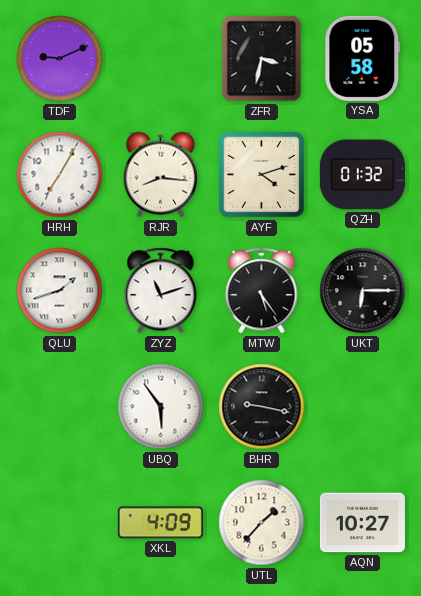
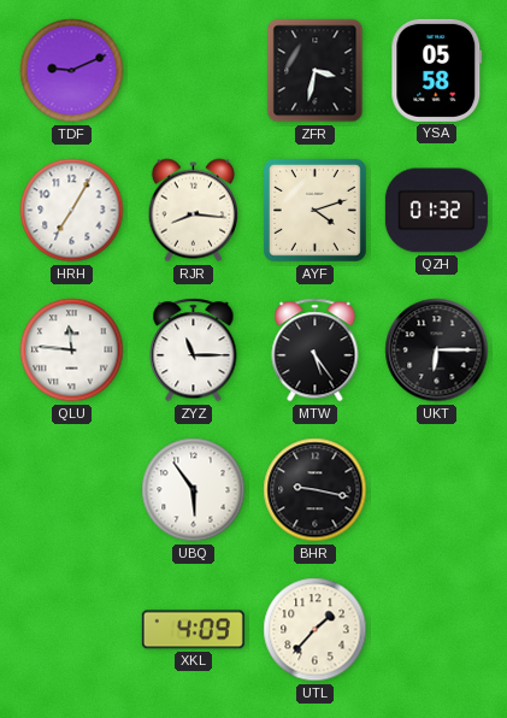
QLU: 1:42 -> 11:46 (72, 351)
ZYZ: 11:12 -> 11:15 (194, 351)
AQN: 10:27 -> none (362, 523)
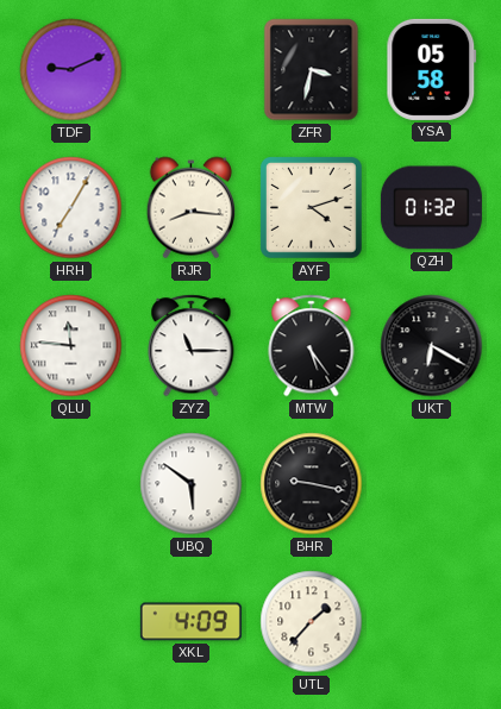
UKT: 6:15 -> 6:20 (432, 346)
UBQ: 5:54 -> 5:51 (192, 484)
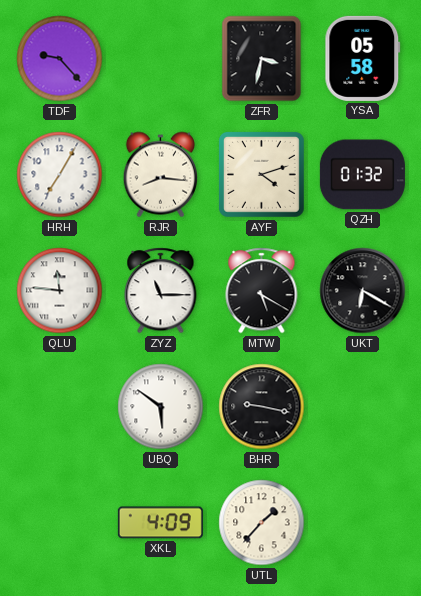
TDF: 9:11 -> 9:23 (60, 59)
MTW: 5:24 -> 5:20 (262, 291)
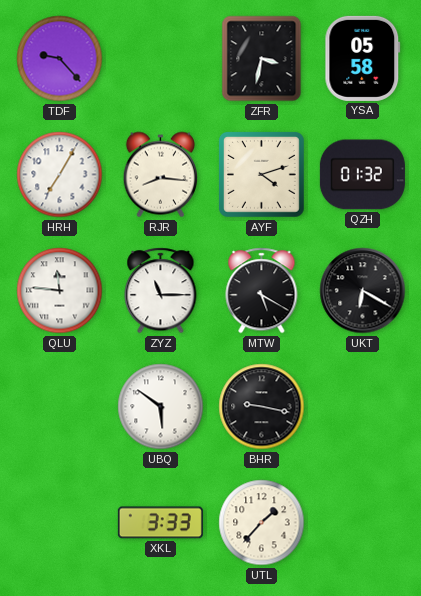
XKL: 4:09 -> 3:33 (160, 523)
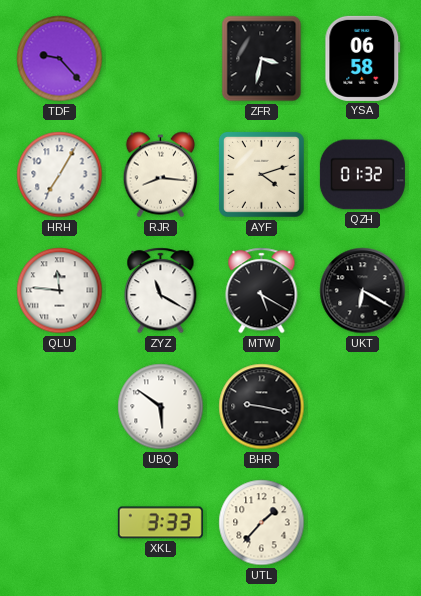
YSA: 05:58 -> 06:58 (363, 58)
ZYZ: 11:15 -> 11:20 (161, 291)
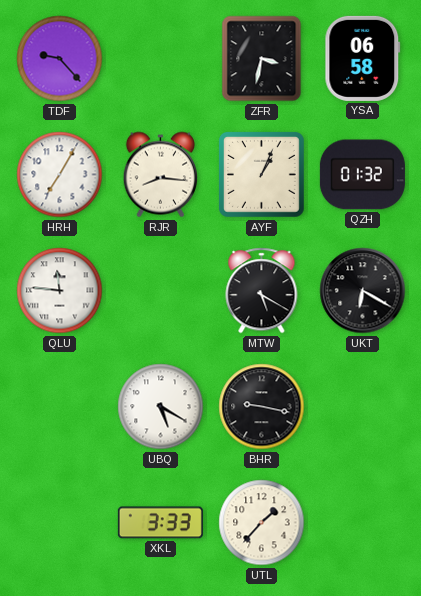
AYF: 4:12 -> 1:04 (261, 174)
ZYZ: 11:20 -> none (161, 291)
UBQ: 5:51 -> 5:20 (161, 407)
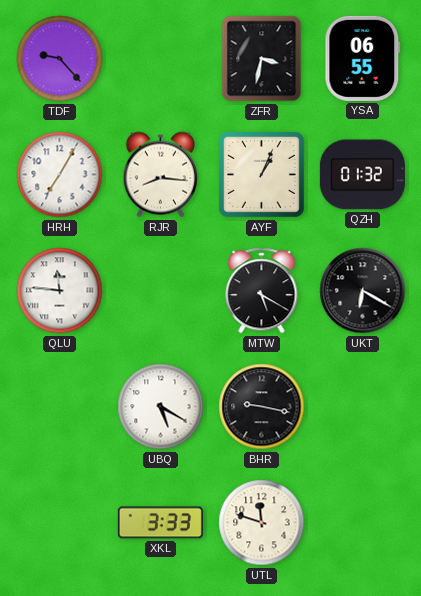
YSA: 06:58 -> 06:55 (363, 58)
UTL: 1:37 -> 11:48 (262, 523)
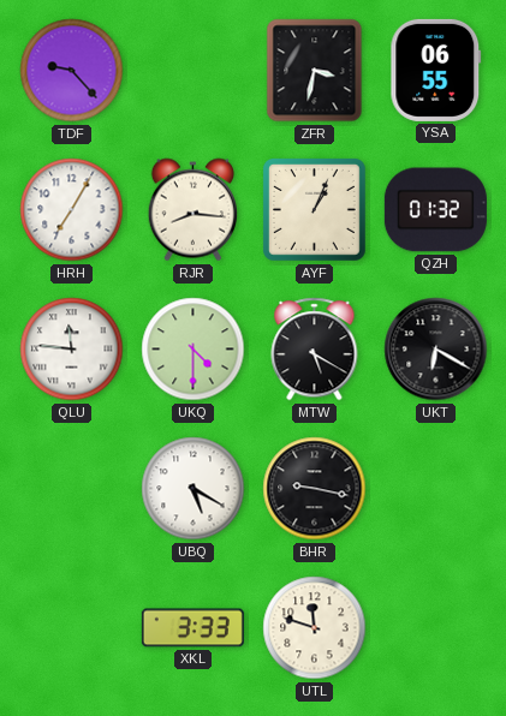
UKQ: none -> 4:30 (194, 350)
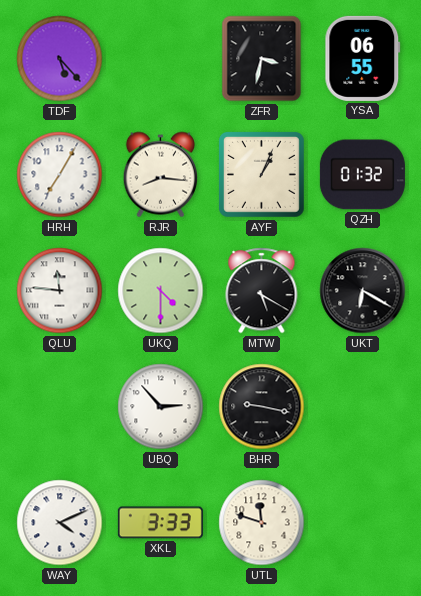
TDF: 9:23 -> 5:23 (60, 59)
UBQ: 5:20 -> 2:53 (161, 407)
WAY: none -> 4:11 (60, 523)
